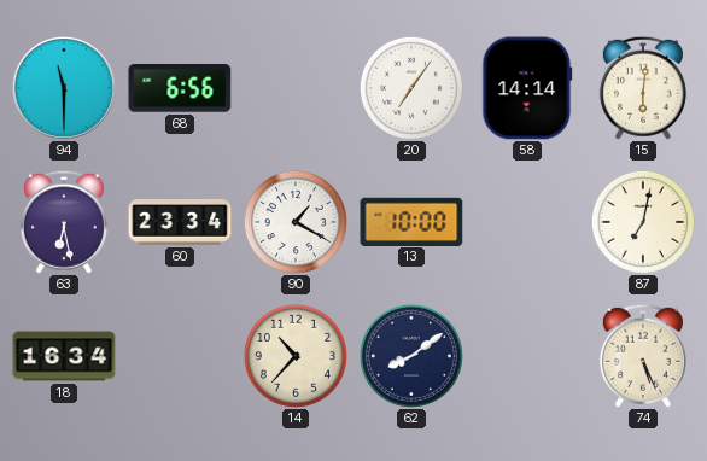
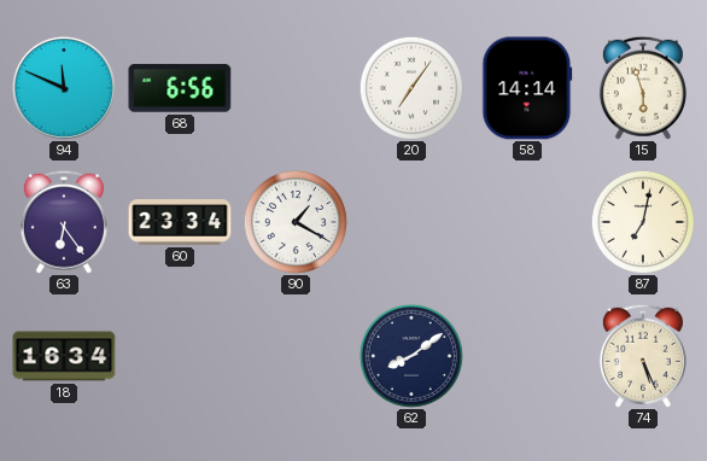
94: 11:30 -> 11:49 (64, 88)
15: 6:01 -> 5:57 (643, 88)
63: 6:28 -> 6:24 (64, 222)
13: 10:00 -> none (411, 221)
14: 10:37 -> none (296, 356)
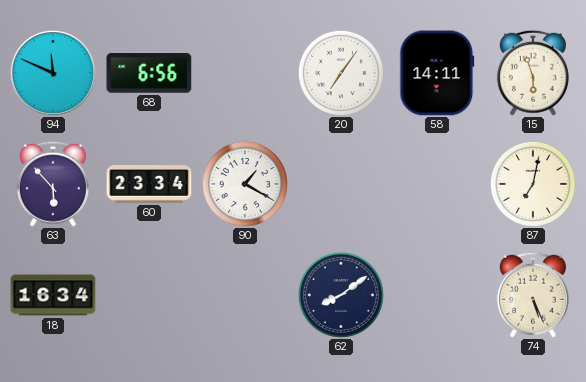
58: 14:14 -> 14:11 (437, 73)
63: 6:24 -> 5:53 (53, 184)
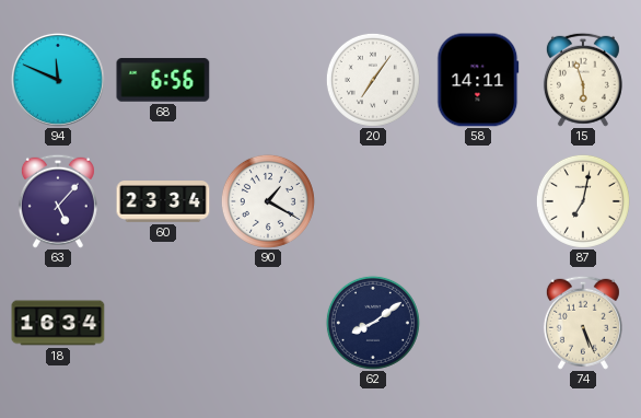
63: 5:53 -> 5:07 (58, 201)
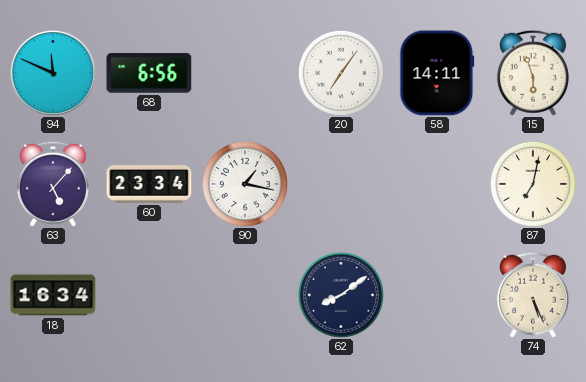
90: 1:20 -> 1:17 (245, 184)
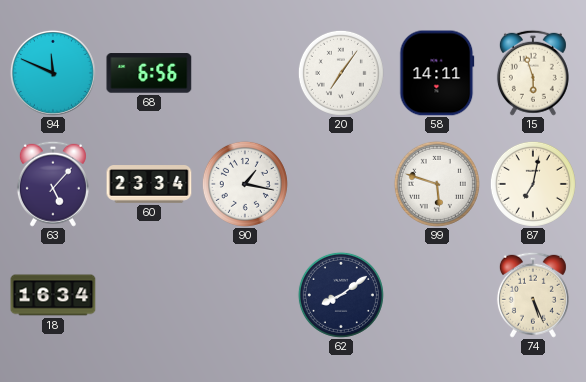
99: none -> 5:48 (437, 184)
